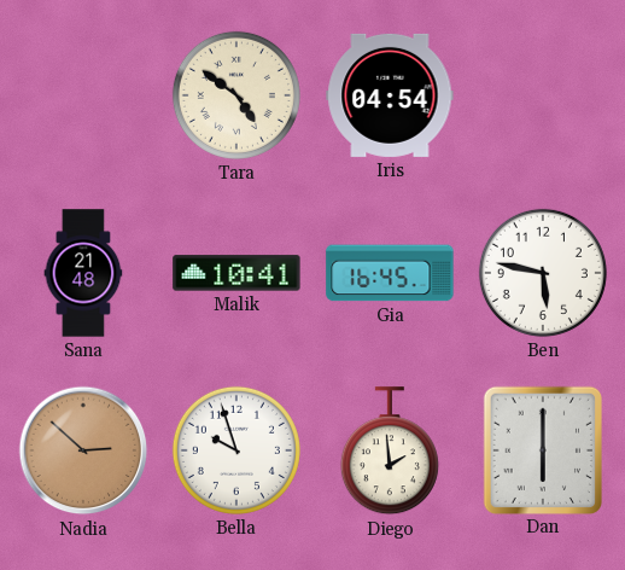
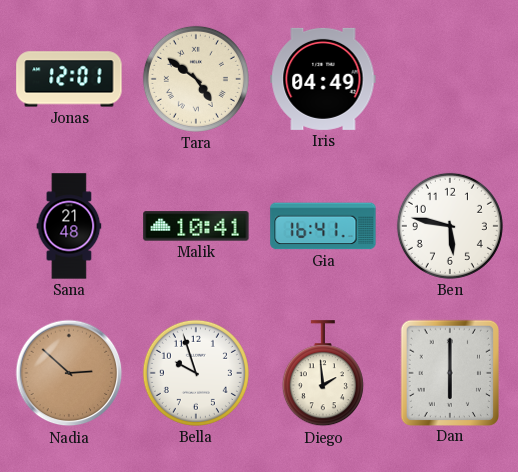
Jonas: none -> 12:01 (69, 79)
Iris: 04:54 -> 04:49 (323, 79)
Gia: 16:45 -> 16:41 (323, 226)
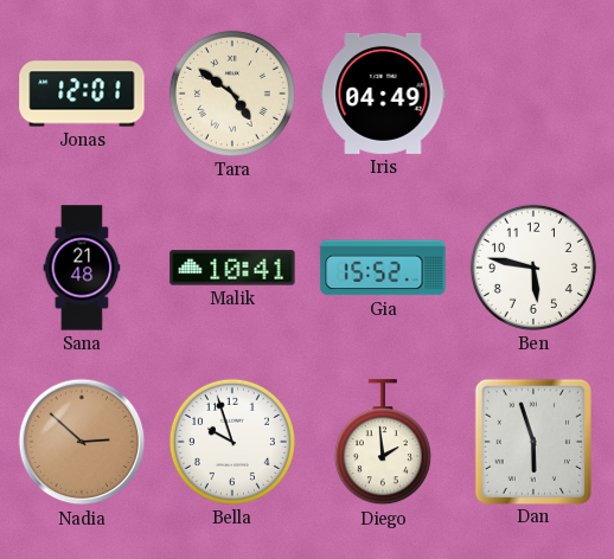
Gia: 16:41 -> 15:52 (383, 268)
Dan: 6:00 -> 5:57 (532, 441)
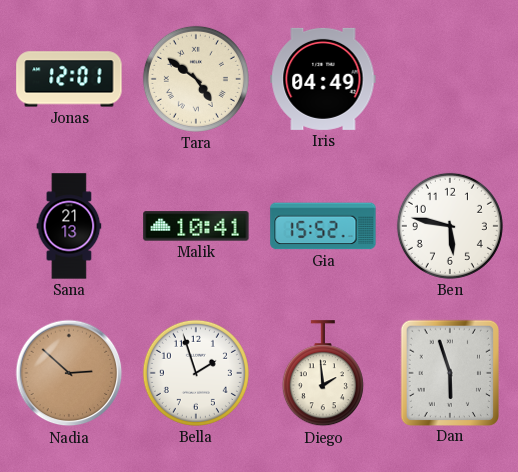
Sana: 21:48 -> 21:13 (69, 226)
Bella: 9:57 -> 1:57 (196, 373)
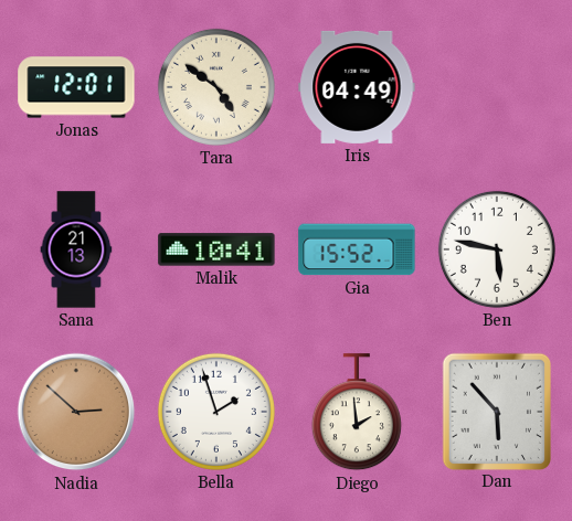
Dan: 5:57 -> 5:53 (496, 411)
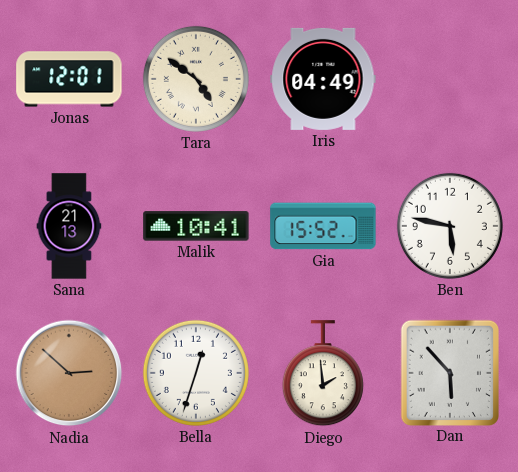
Bella: 1:57 -> 12:33 (196, 373)
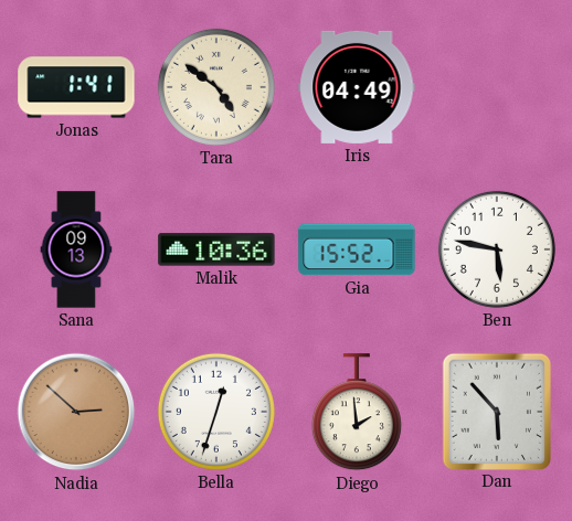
Jonas: 12:01 -> 1:41 (76, 87)
Sana: 21:13 -> 09:13 (76, 249)
Malik: 10:41 -> 10:36 (216, 249)
